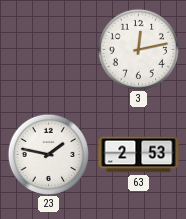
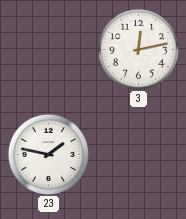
63: 2:53 -> none (139, 155)
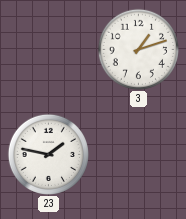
3: 12:13 -> 1:12 (138, 49)
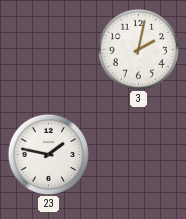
3: 1:12 -> 2:02 (138, 49)
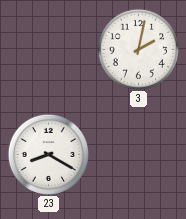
23: 1:47 -> 8:20 (48, 154)
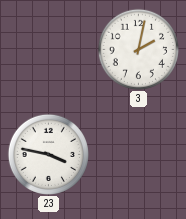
23: 8:20 -> 3:47 (48, 154)
